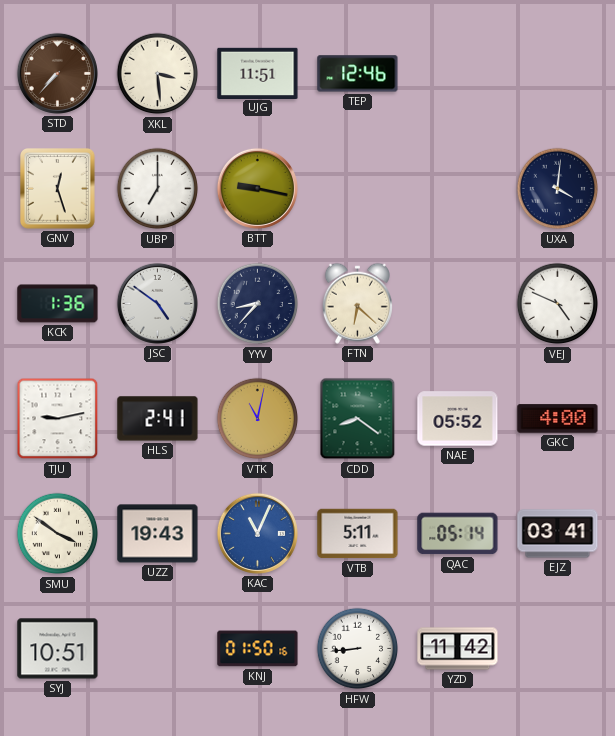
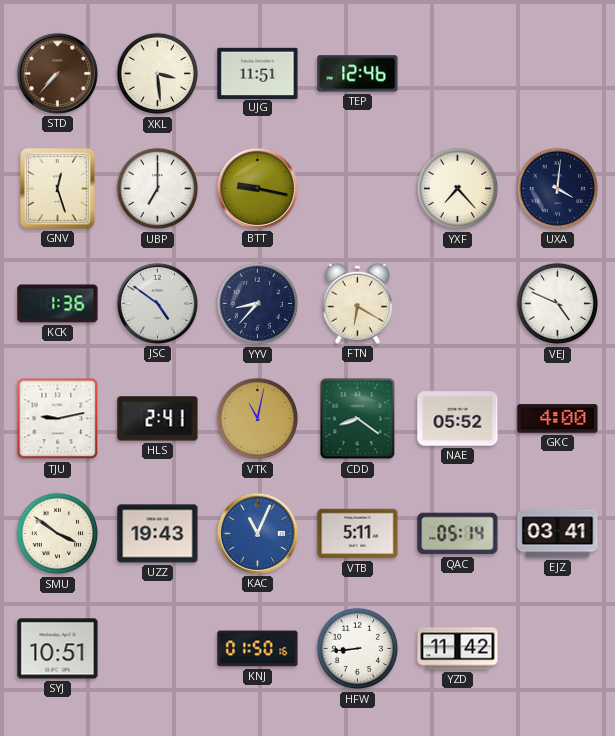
YXF: none -> 7:23 (458, 189)
FTN: 6:22 -> 6:20 (357, 303)
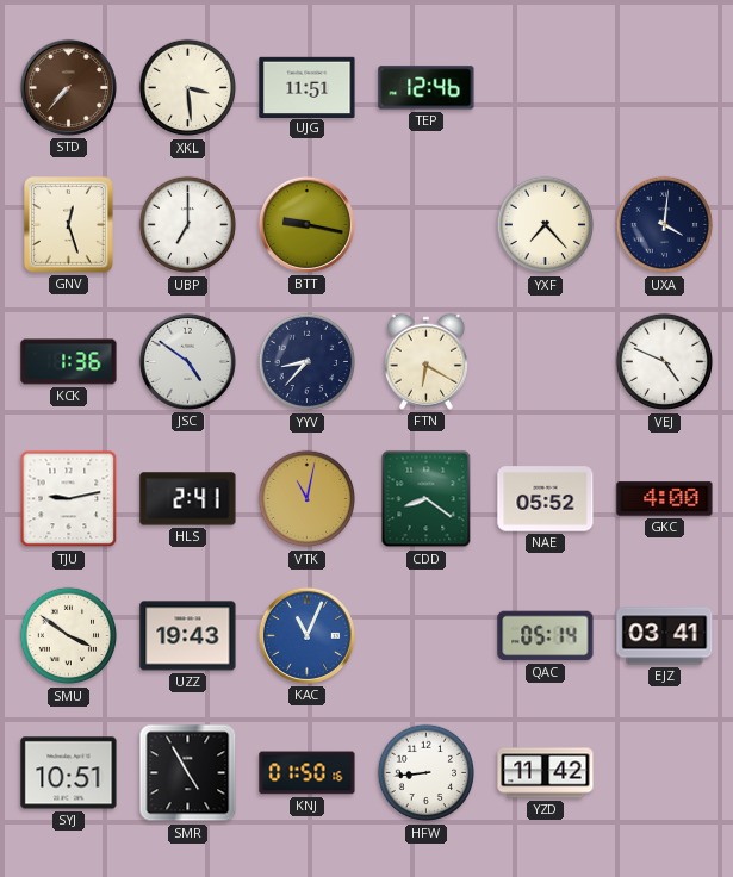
VTB: 5:11 -> none (358, 534)
SMR: none -> 4:55 (188, 773)
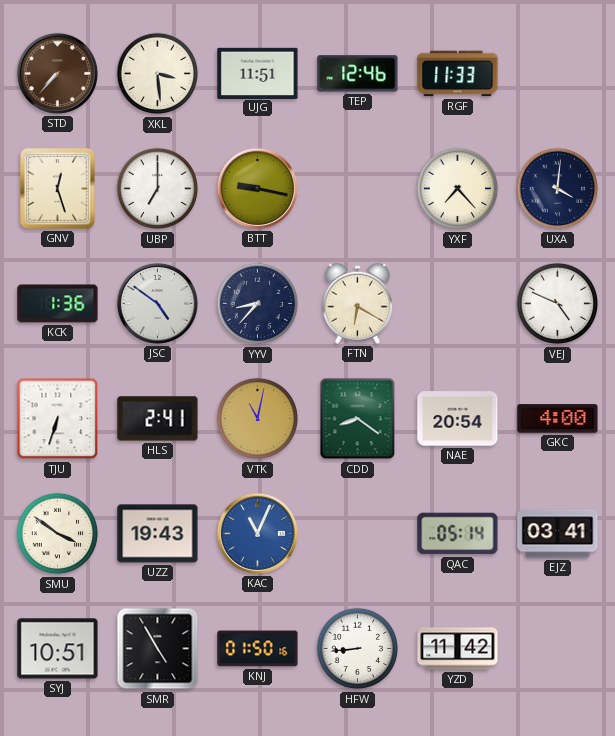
RGF: none -> 11:33 (458, 74)
TJU: 9:13 -> 6:33 (58, 419)
NAE: 05:52 -> 20:54 (458, 419)
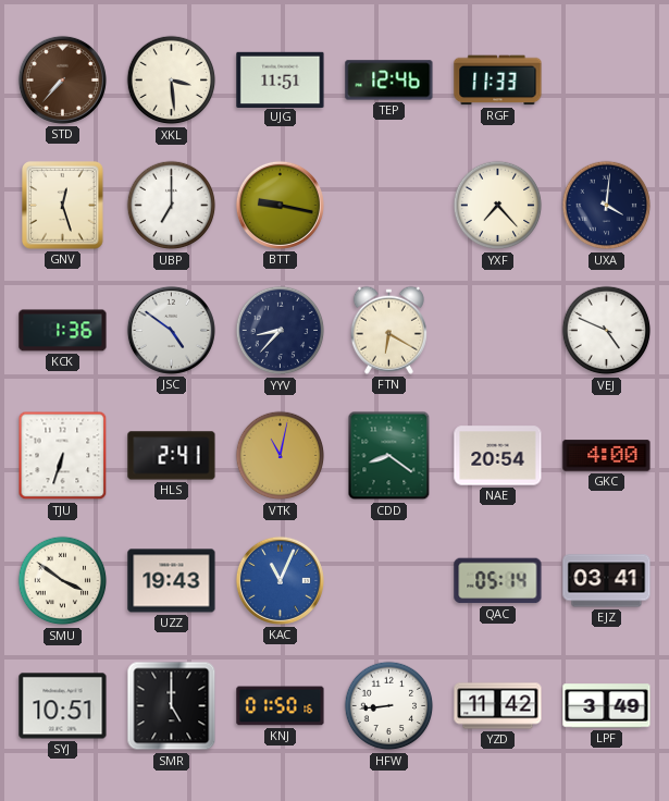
SMR: 4:55 -> 5:00 (172, 706)
LPF: none -> 3:49 (607, 706)
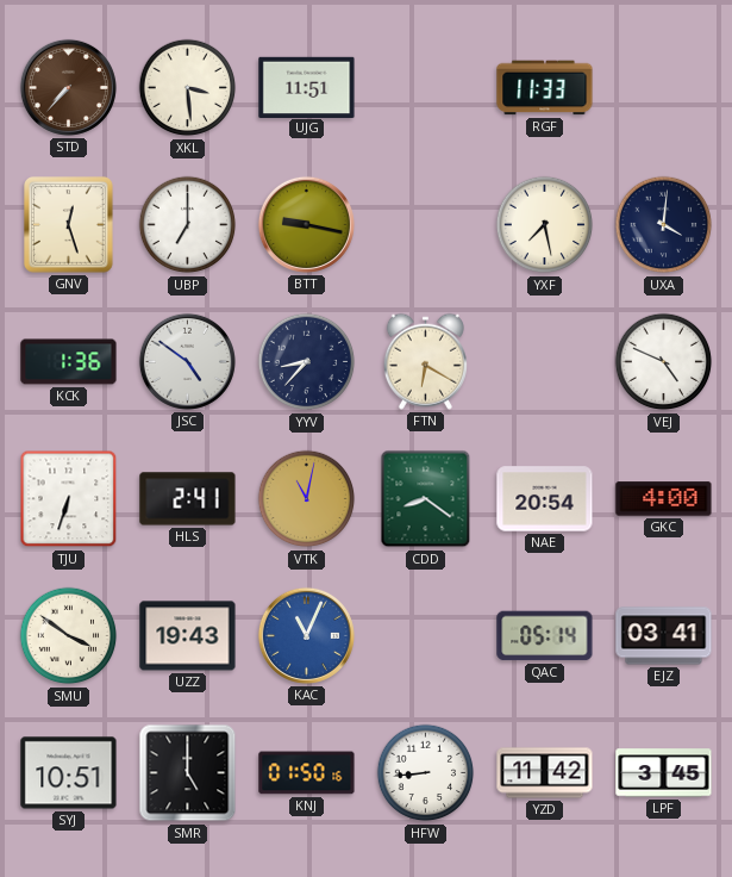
TEP: 12:46 -> none (389, 81)
YXF: 7:23 -> 7:28 (545, 225)
LPF: 3:49 -> 3:45 (664, 773)
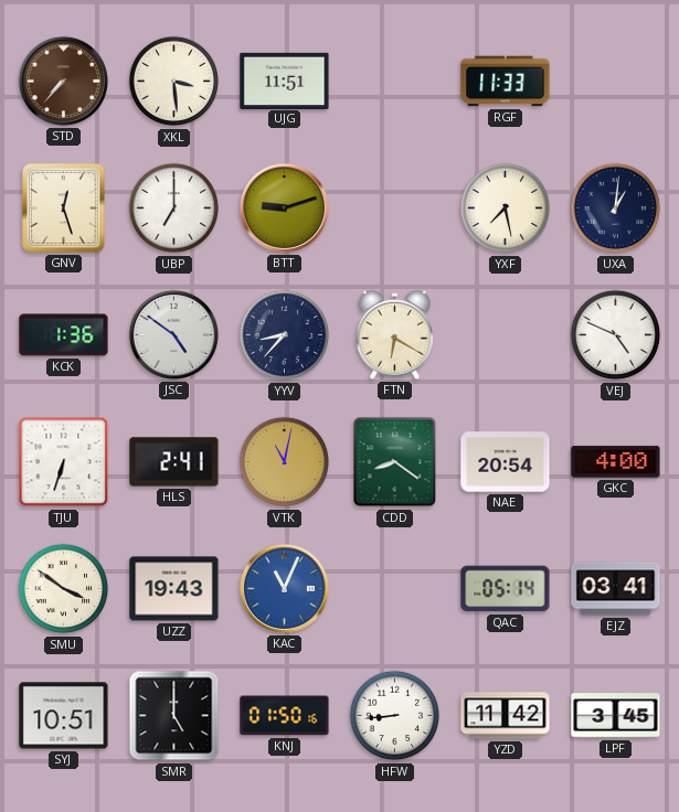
BTT: 9:17 -> 9:12 (284, 207)
UXA: 4:01 -> 1:01 (616, 209)
